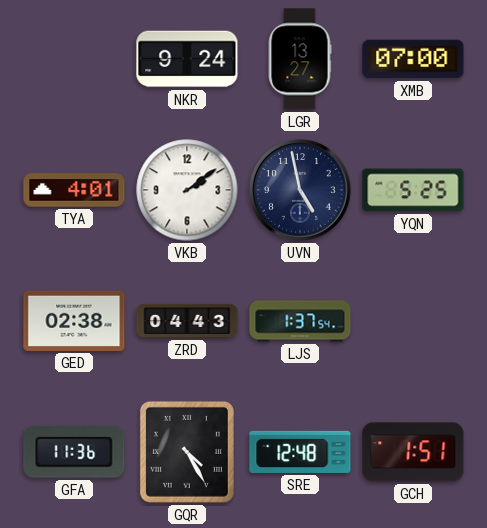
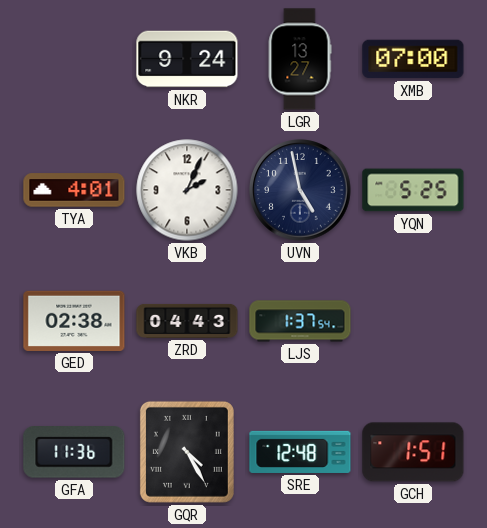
VKB: 2:09 -> 2:04 (187, 190)
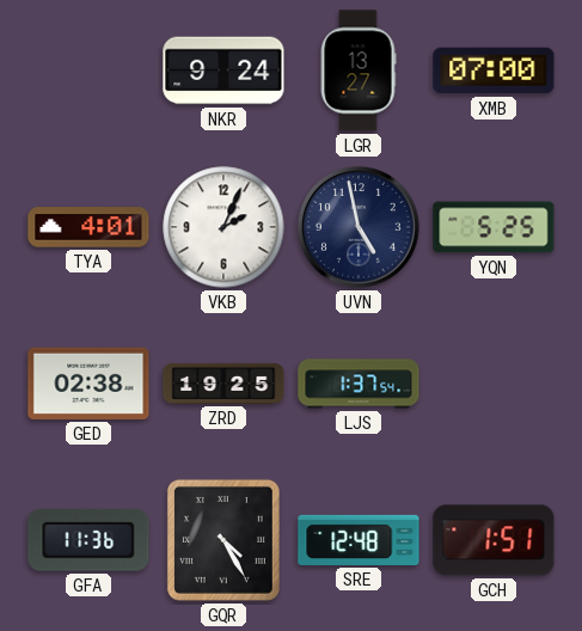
ZRD: 04:43 -> 19:25 (223, 384)
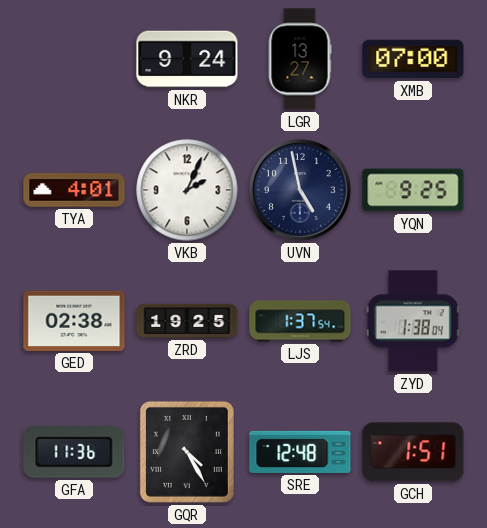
YQN: 5:25 -> 9:25 (413, 190)
ZYD: none -> 1:38 (413, 321)
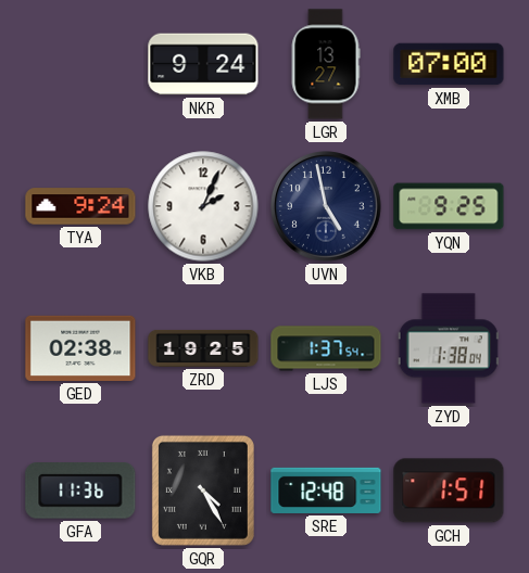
TYA: 4:01 -> 9:24 (80, 206)
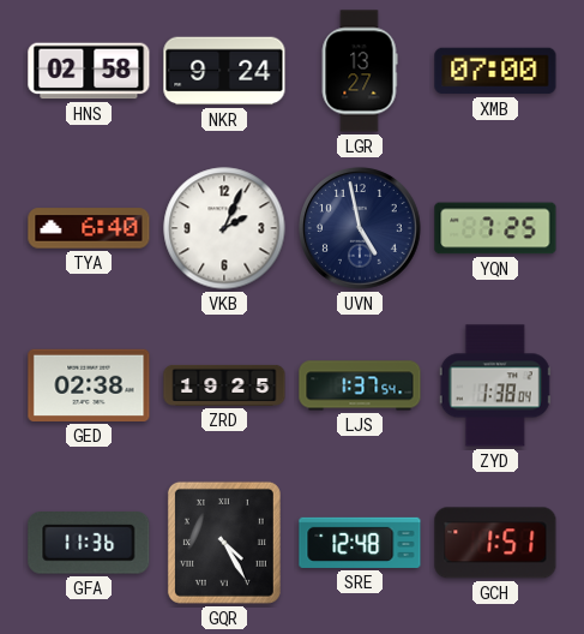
HNS: none -> 02:58 (89, 71)
TYA: 9:24 -> 6:40 (89, 228)
YQN: 9:25 -> 7:25 (495, 228)
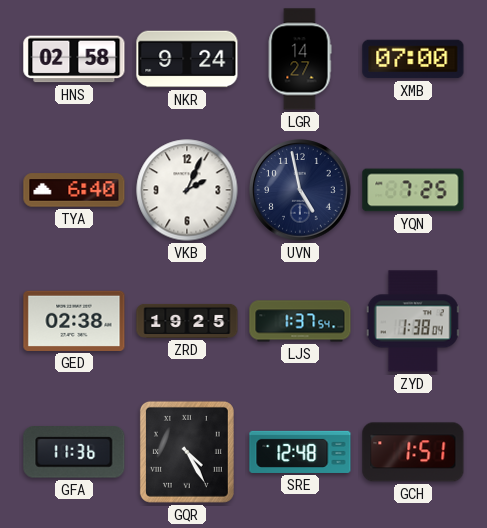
LGR: 13:27 -> 14:27 (300, 59)
